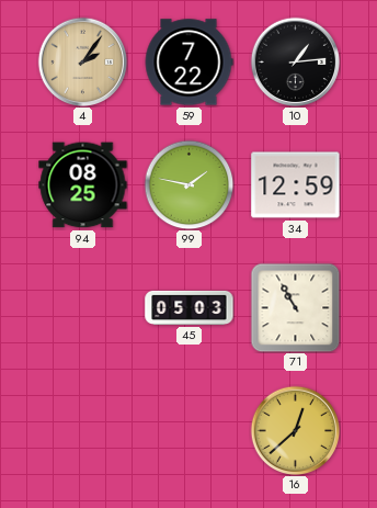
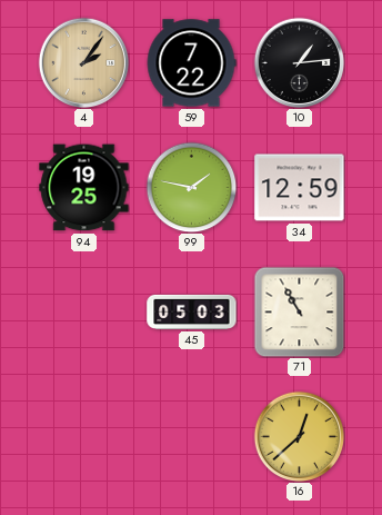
94: 08:25 -> 19:25 (84, 188)
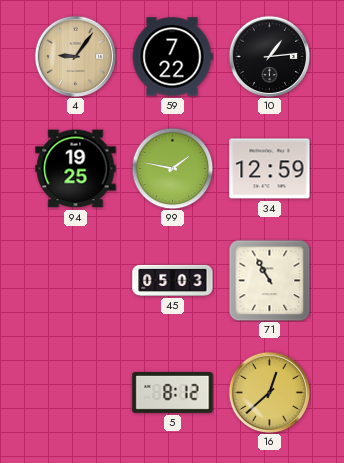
4: 2:06 -> 9:06 (75, 56)
5: none -> 8:12 (173, 392)
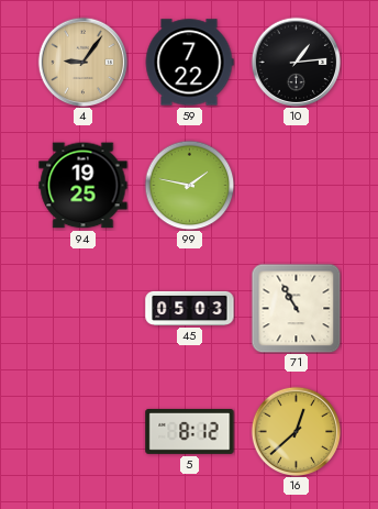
34: 12:59 -> none (270, 169)
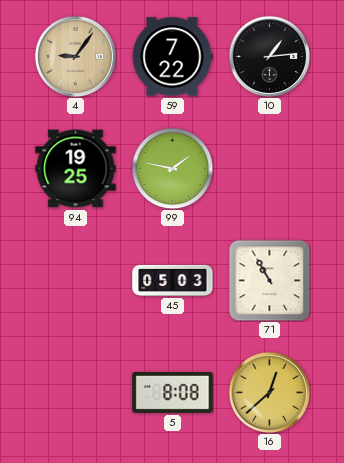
5: 8:12 -> 8:08 (173, 392)
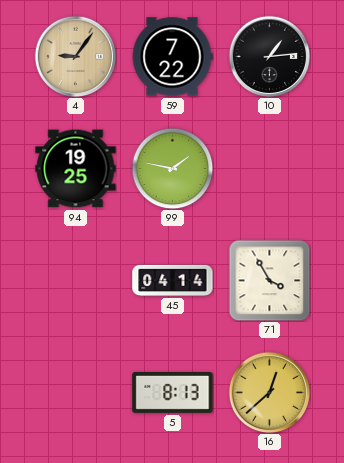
45: 05:03 -> 04:14 (173, 280)
71: 10:55 -> 3:55 (269, 280)
5: 8:08 -> 8:13 (173, 392)
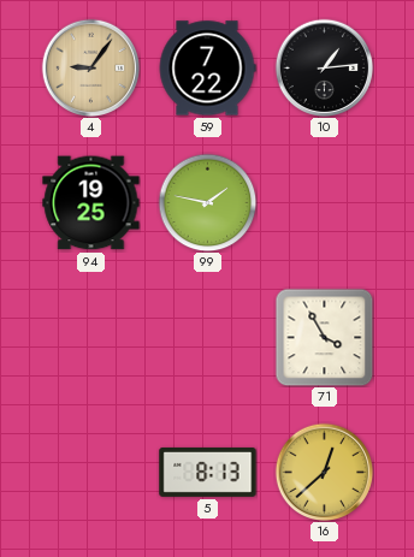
45: 04:14 -> none (173, 280)
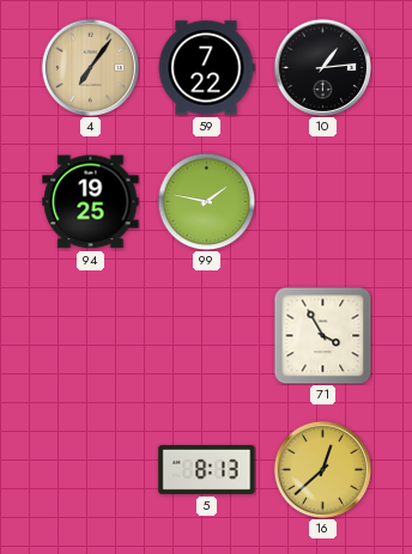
4: 9:06 -> 7:06 (90, 67)
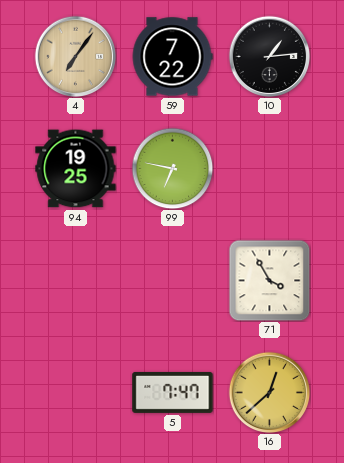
99: 1:47 -> 6:47 (172, 168)
5: 8:13 -> 7:47 (173, 392)
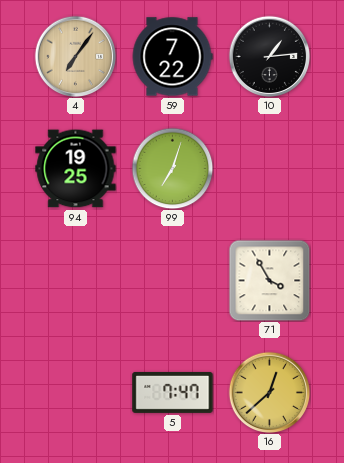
99: 6:47 -> 7:03 (172, 168)
